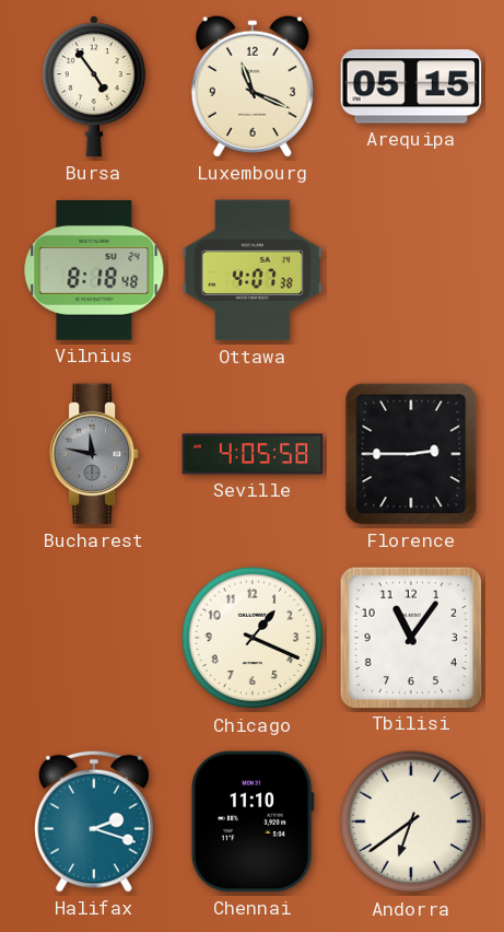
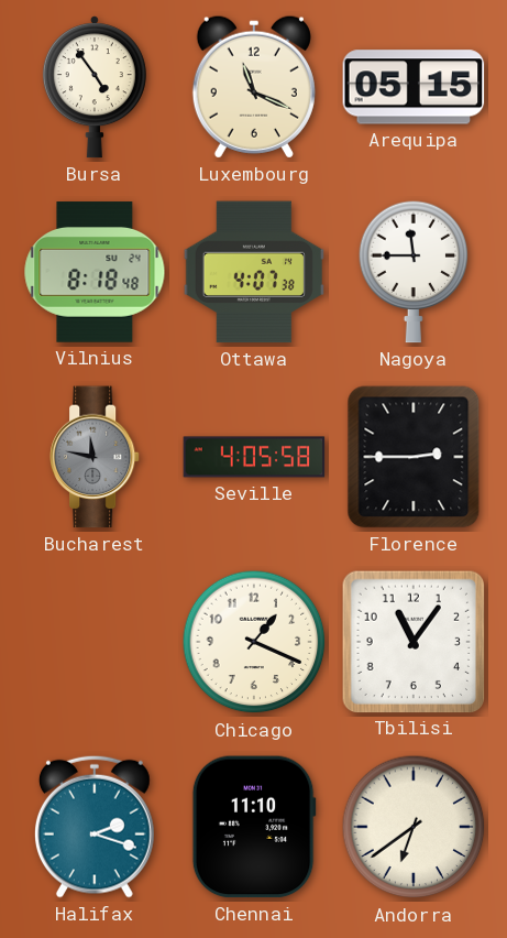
Nagoya: none -> 11:45 (414, 272)
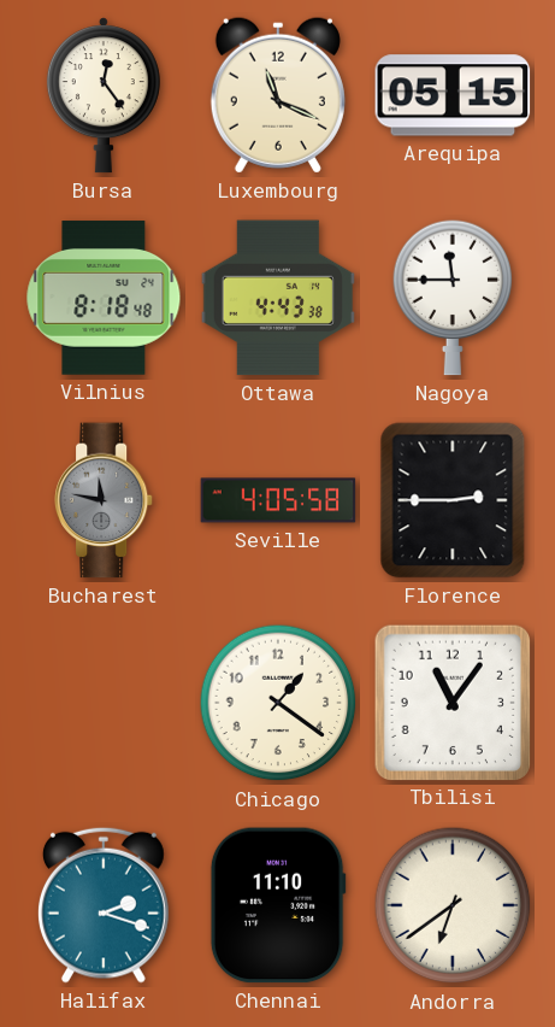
Bursa: 4:54 -> 12:24 (104, 95)
Ottawa: 4:07 -> 4:43 (278, 298)
Chicago: 1:19 -> 1:21 (278, 703)
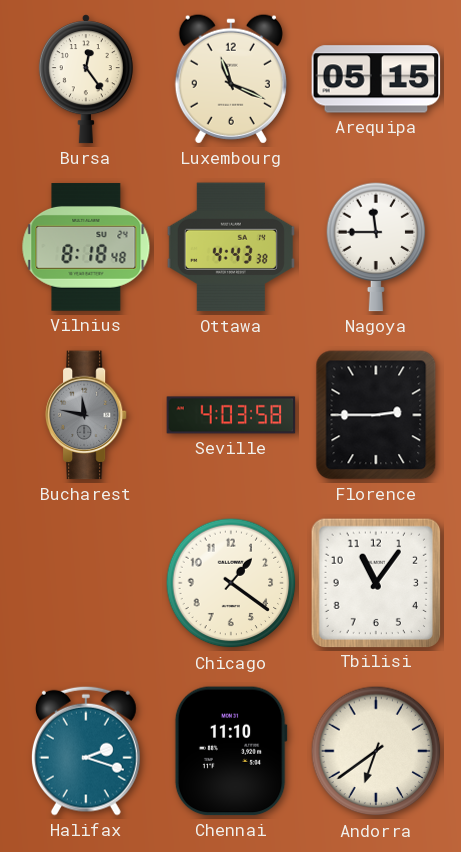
Seville: 4:05 -> 4:03 (231, 415)
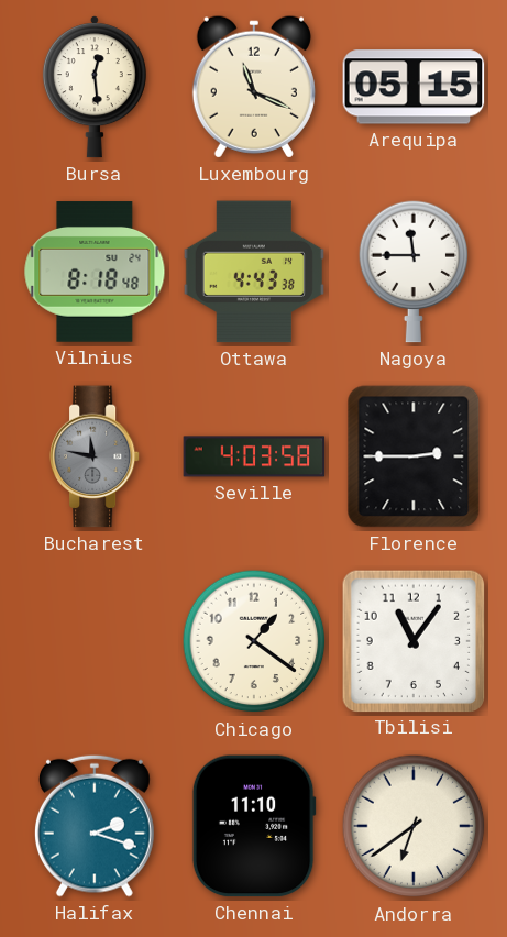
Bursa: 12:24 -> 12:29 (95, 87)
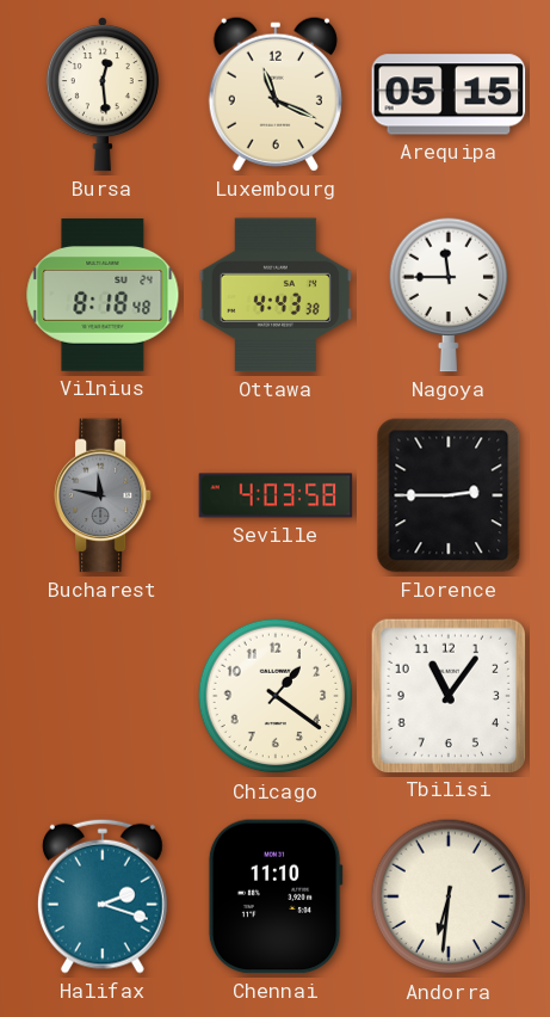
Andorra: 6:39 -> 6:31 (449, 896)
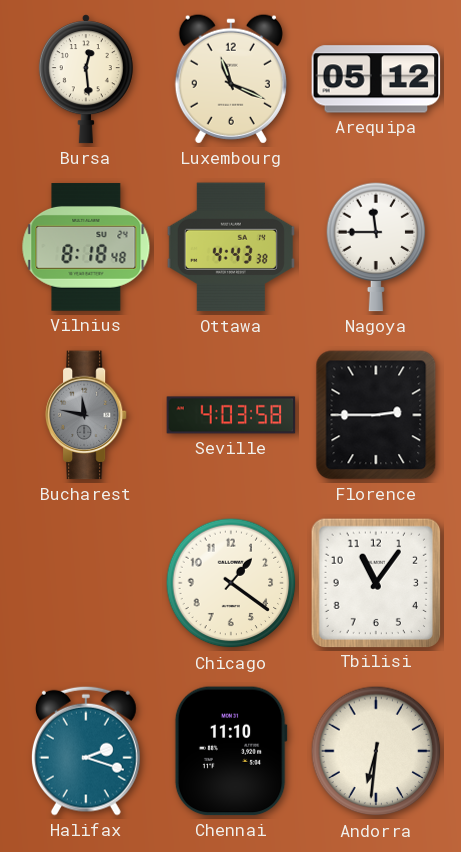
Arequipa: 05:15 -> 05:12 (376, 79)
